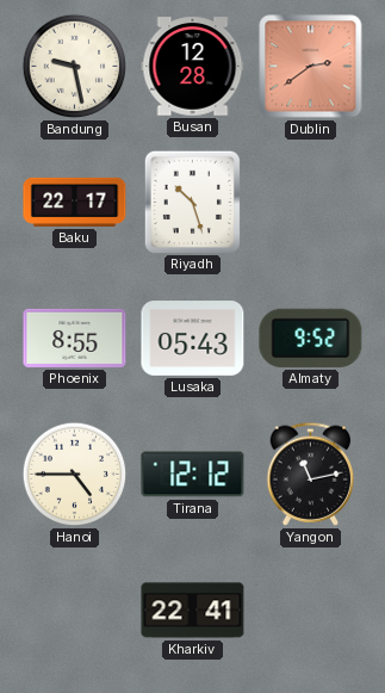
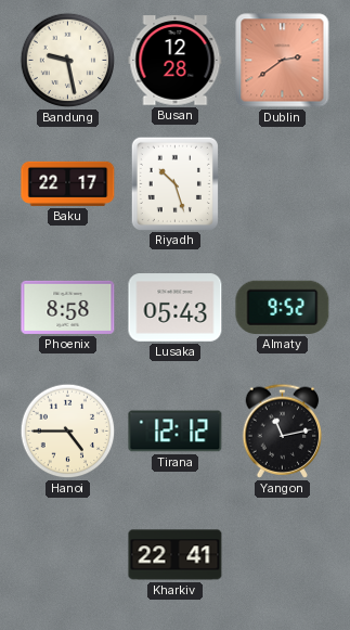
Phoenix: 8:55 -> 8:58 (68, 307)
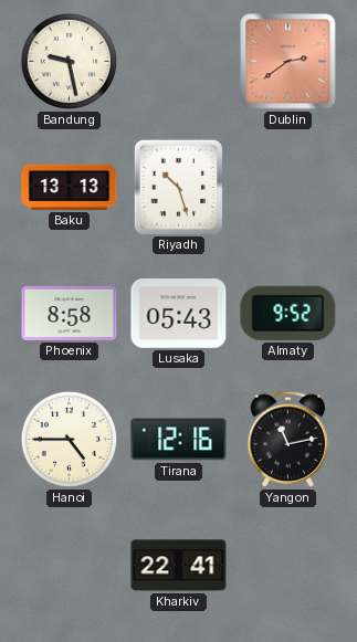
Busan: 12:28 -> none (176, 61)
Baku: 22:17 -> 13:13 (70, 187)
Tirana: 12:12 -> 12:16 (179, 440)
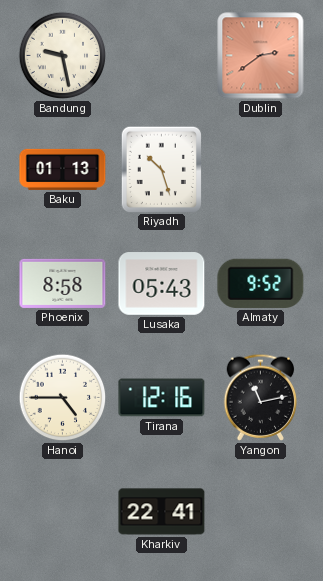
Baku: 13:13 -> 01:13 (63, 169)
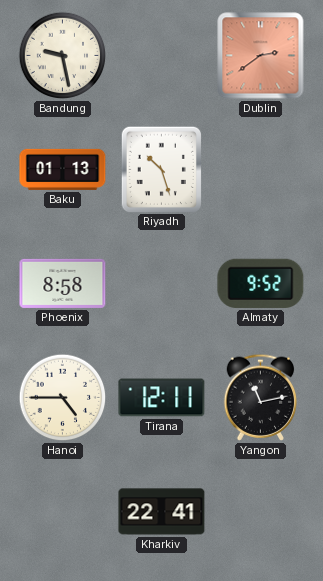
Lusaka: 05:43 -> none (162, 284)
Tirana: 12:16 -> 12:11 (162, 398)
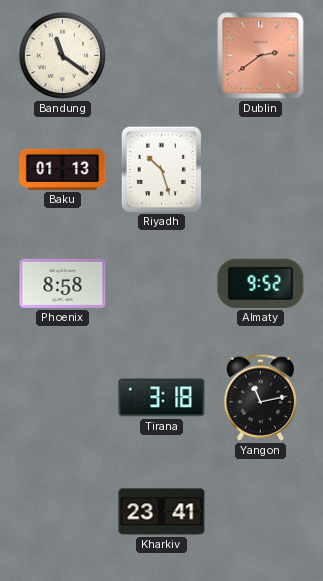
Bandung: 9:28 -> 11:21 (63, 56)
Hanoi: 4:45 -> none (63, 398)
Tirana: 12:11 -> 3:18 (162, 398)
Kharkiv: 22:41 -> 23:41 (162, 512)
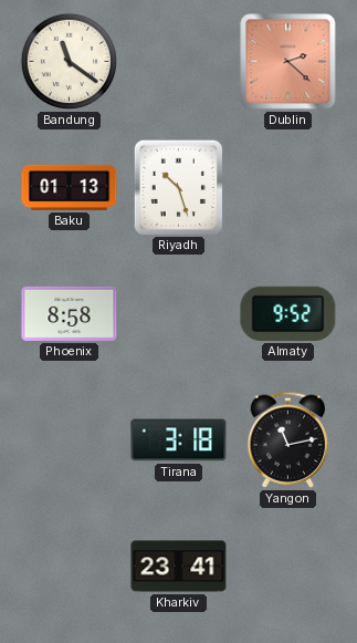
Dublin: 2:39 -> 2:22 (288, 62)
